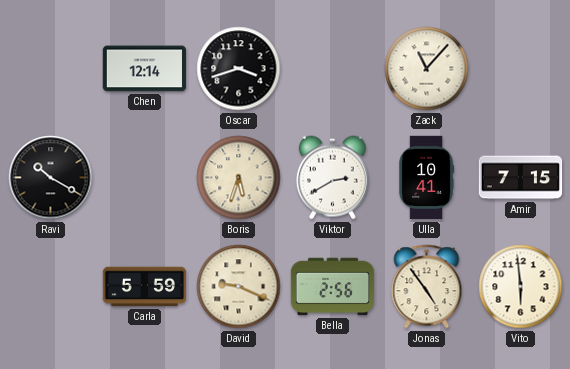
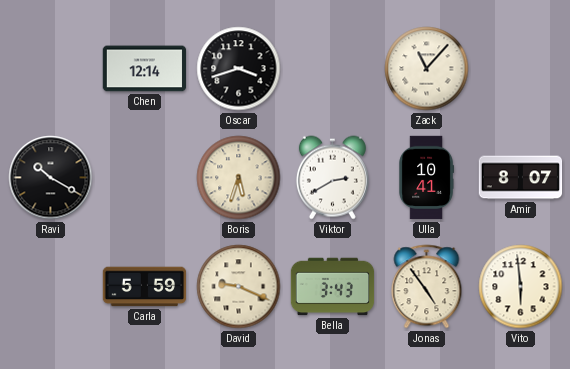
Amir: 7:15 -> 8:07 (521, 178)
Bella: 2:56 -> 3:43 (333, 287)
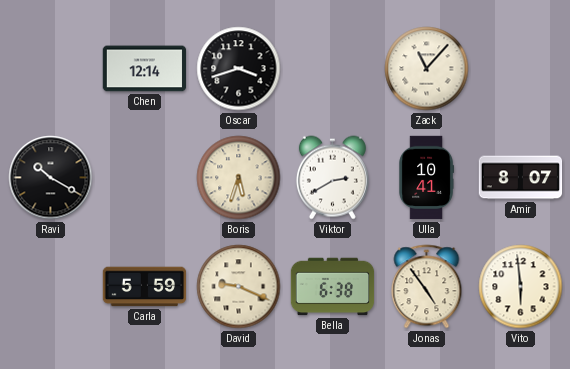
Bella: 3:43 -> 6:38 (333, 287)
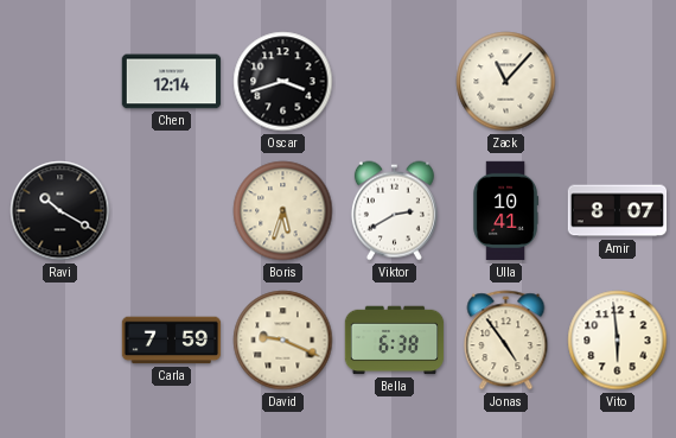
Carla: 5:59 -> 7:59 (172, 341)
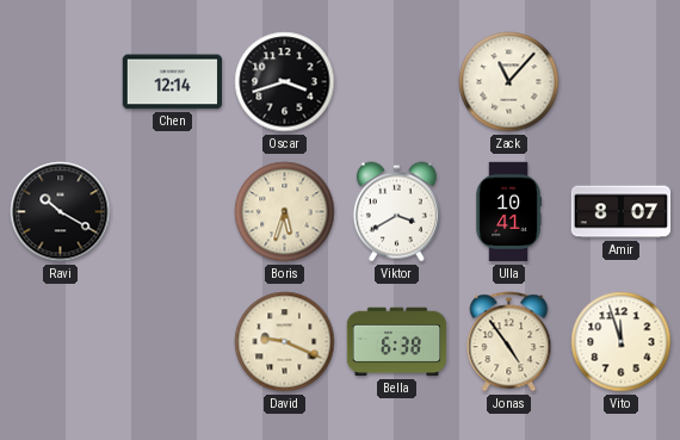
Viktor: 2:40 -> 3:40 (396, 212)
Carla: 7:59 -> none (172, 341)
Vito: 5:59 -> 11:57 (622, 342)
